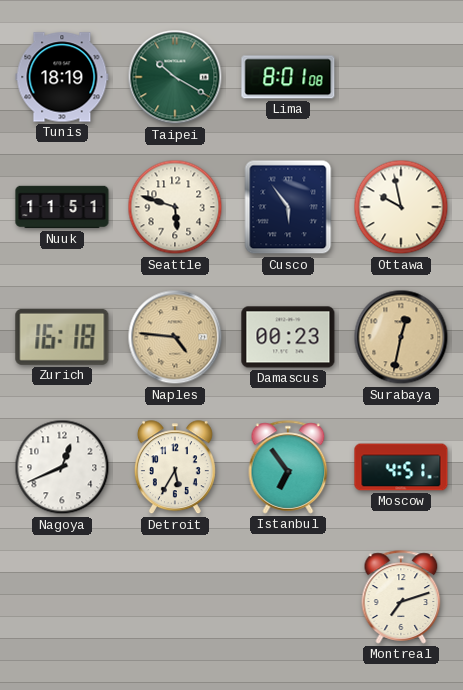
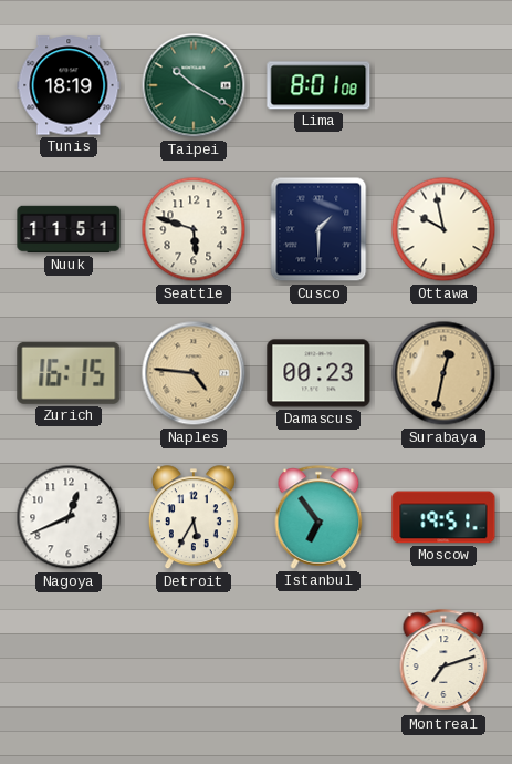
Cusco: 5:54 -> 1:30 (318, 229)
Zurich: 16:18 -> 16:15 (69, 373)
Moscow: 4:51 -> 19:51 (443, 517)
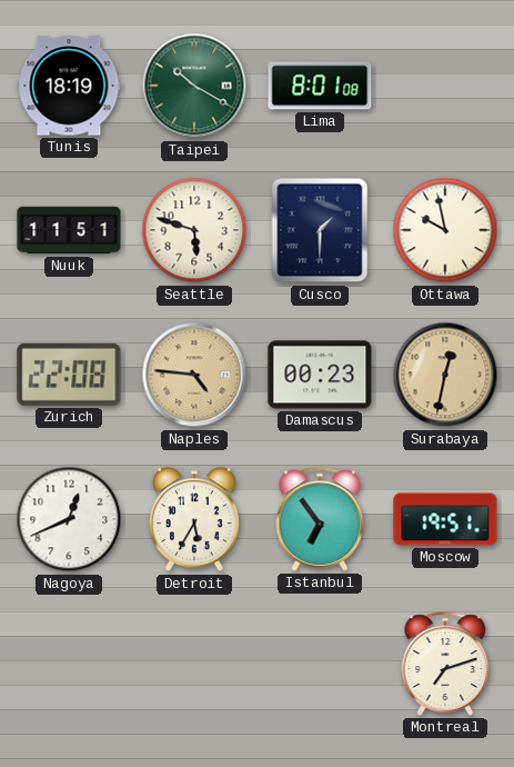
Zurich: 16:15 -> 22:08 (69, 375)
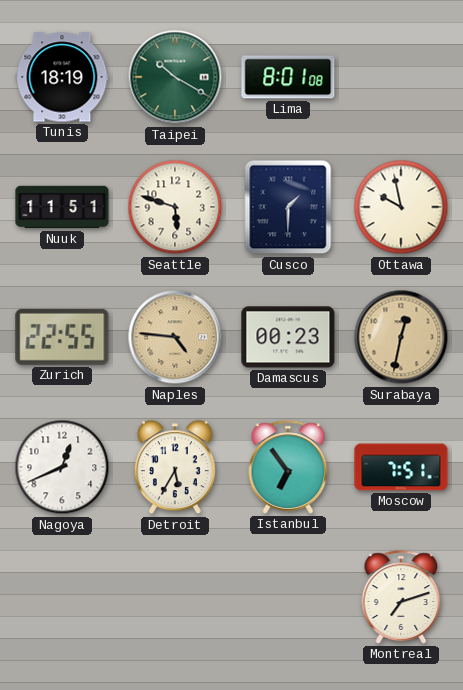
Zurich: 22:08 -> 22:55 (62, 337)
Moscow: 19:51 -> 7:51 (401, 467)
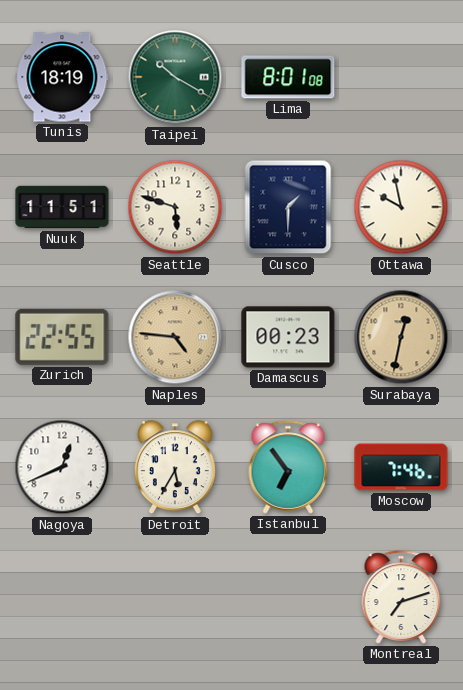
Moscow: 7:51 -> 7:46 (401, 467)
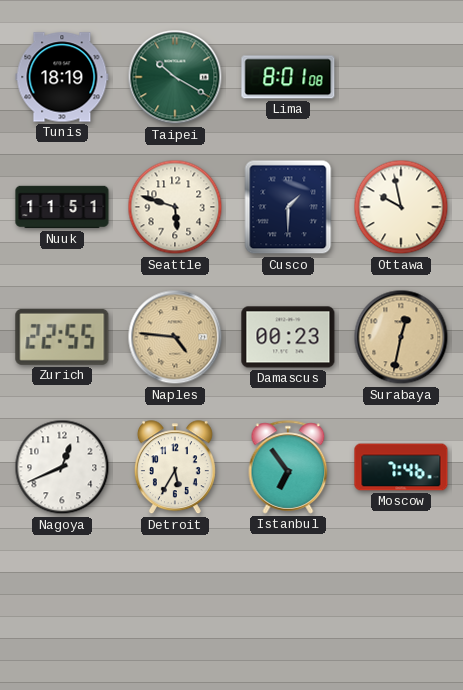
Montreal: 7:12 -> none (401, 597)
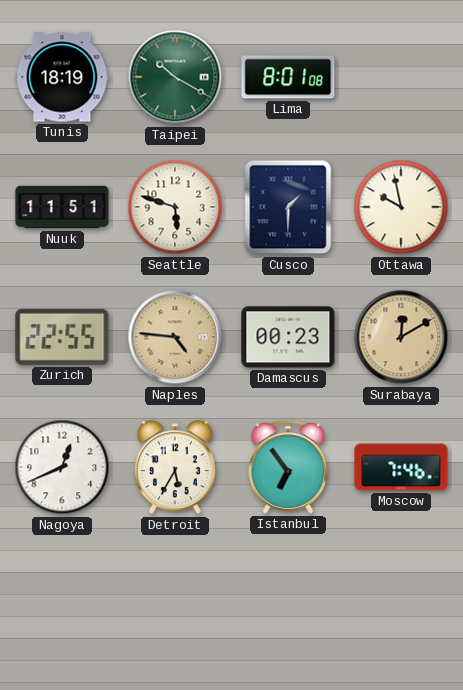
Surabaya: 12:32 -> 12:10 (401, 337)
